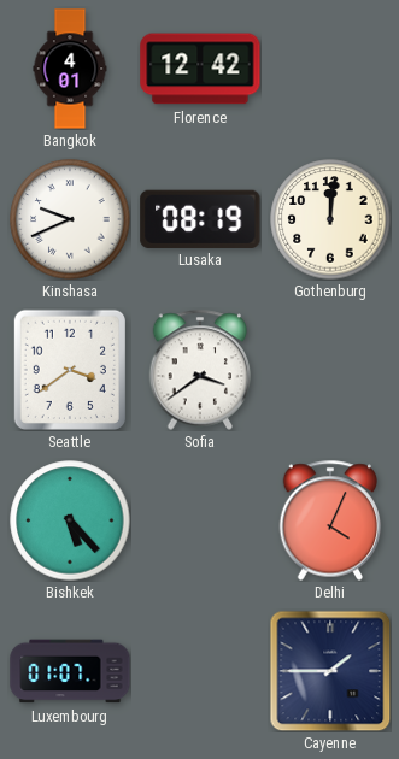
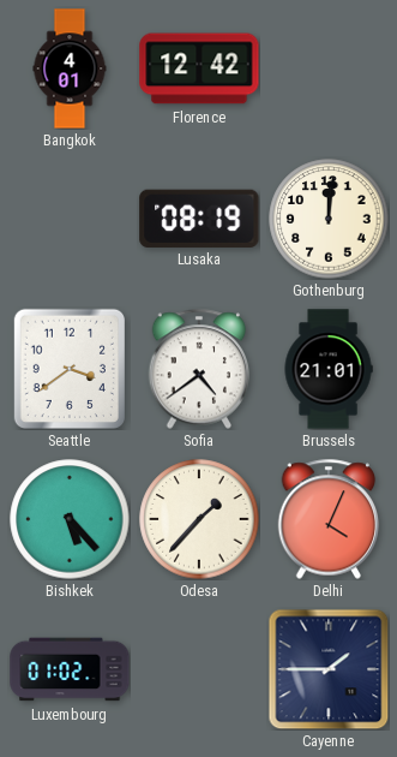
Kinshasa: 9:41 -> none (70, 219)
Sofia: 3:39 -> 4:39 (199, 369)
Brussels: none -> 21:01 (329, 369)
Odesa: none -> 1:37 (199, 519)
Luxembourg: 01:07 -> 01:02 (70, 669)
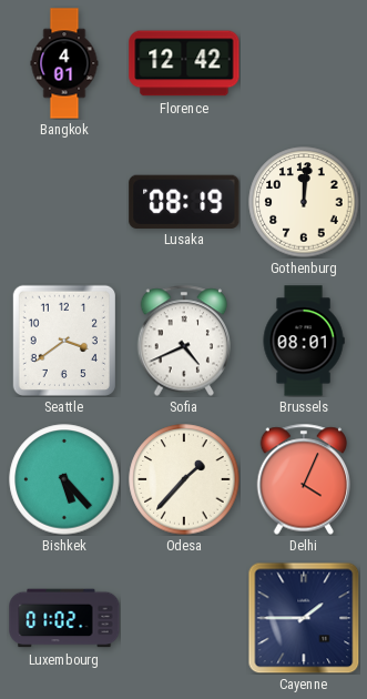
Sofia: 4:39 -> 4:41 (184, 341)
Brussels: 21:01 -> 08:01 (304, 341)
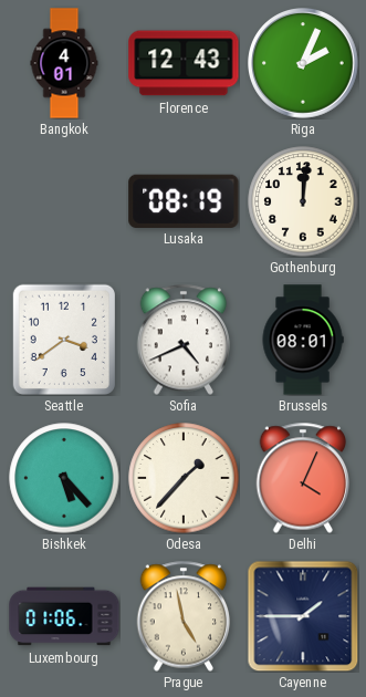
Florence: 12:42 -> 12:43 (184, 63)
Riga: none -> 2:04 (303, 63)
Luxembourg: 01:02 -> 01:06 (64, 616)
Prague: none -> 4:58 (184, 616)
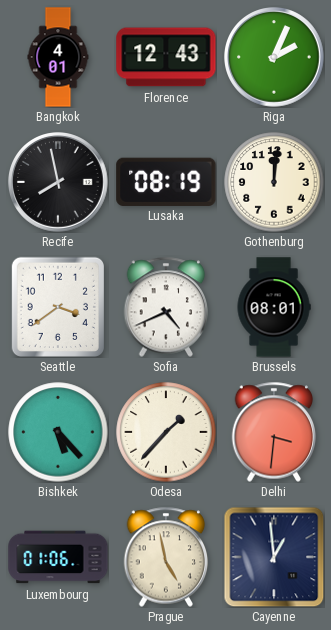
Recife: none -> 7:58 (58, 182)
Delhi: 4:04 -> 3:31 (274, 432)
Cayenne: 1:45 -> 12:59 (274, 557)
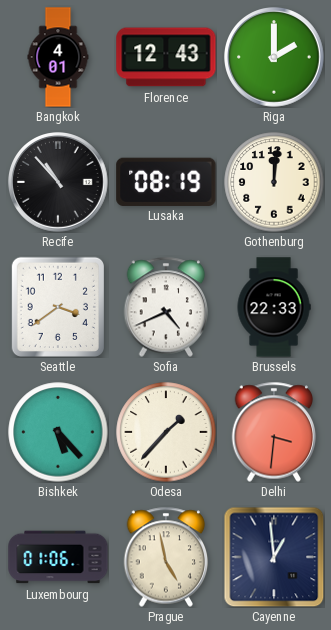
Riga: 2:04 -> 2:00 (274, 57)
Recife: 7:58 -> 10:53 (58, 182)
Brussels: 08:01 -> 22:33 (274, 307)
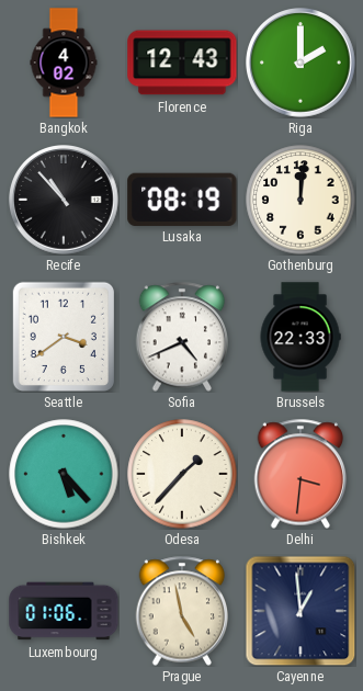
Bangkok: 4:01 -> 4:02 (64, 63)
